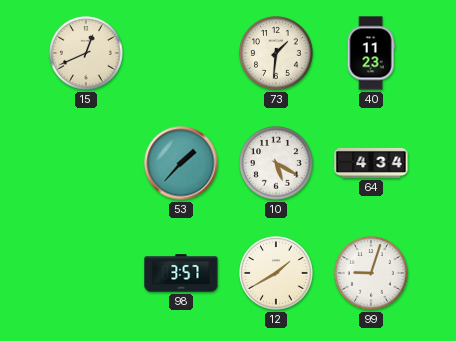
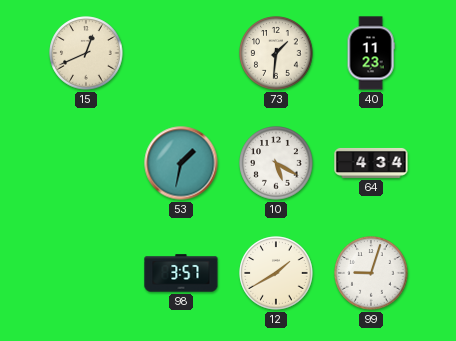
53: 1:37 -> 1:32 (181, 163)
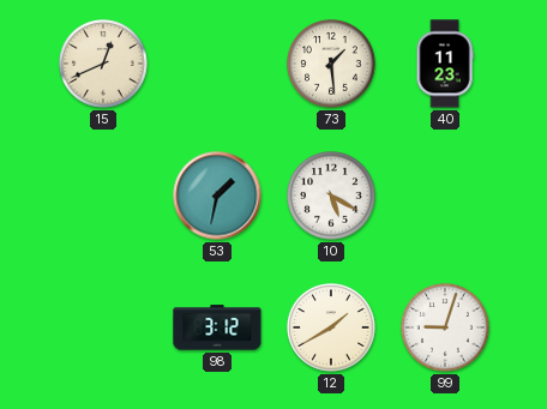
73: 1:31 -> 1:29 (331, 64)
64: 4:34 -> none (371, 163)
98: 3:57 -> 3:12 (217, 327)
